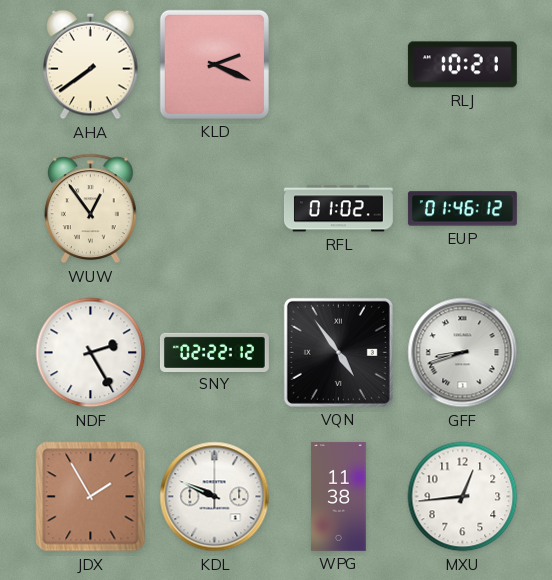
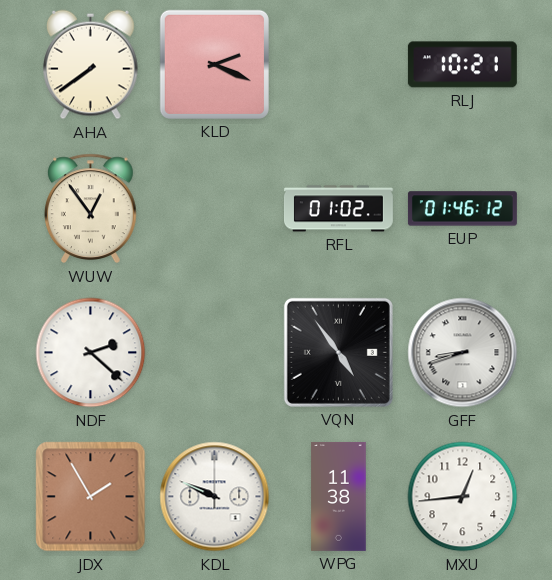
NDF: 2:25 -> 2:22 (91, 353)
SNY: 02:22 -> none (214, 352)
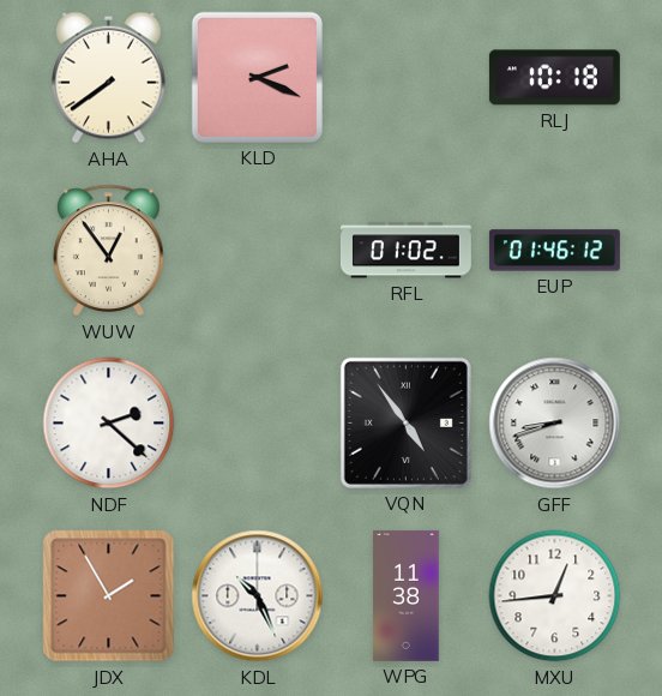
RLJ: 10:21 -> 10:18 (554, 78)
KDL: 9:49 -> 10:26 (258, 596)
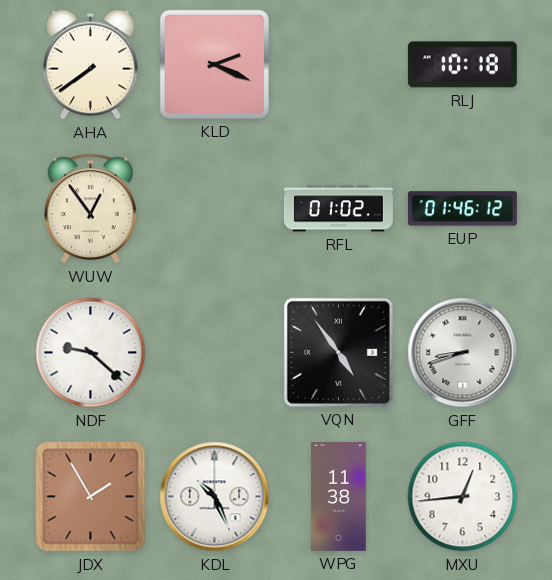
NDF: 2:22 -> 9:22 (91, 353)
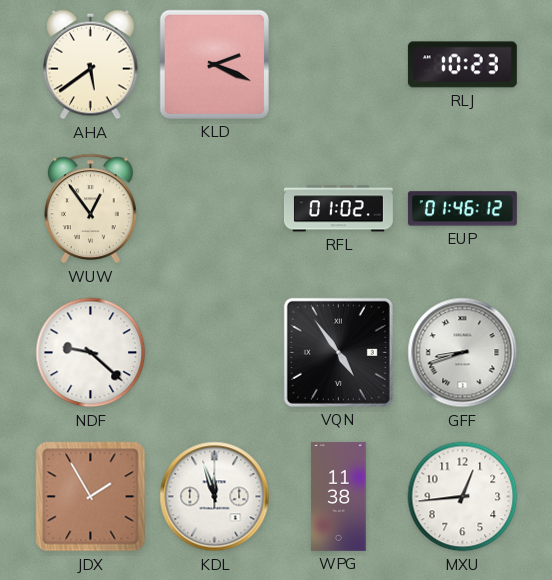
AHA: 7:39 -> 5:39 (91, 65)
RLJ: 10:18 -> 10:23 (462, 65)
KDL: 10:26 -> 11:57 (215, 497)
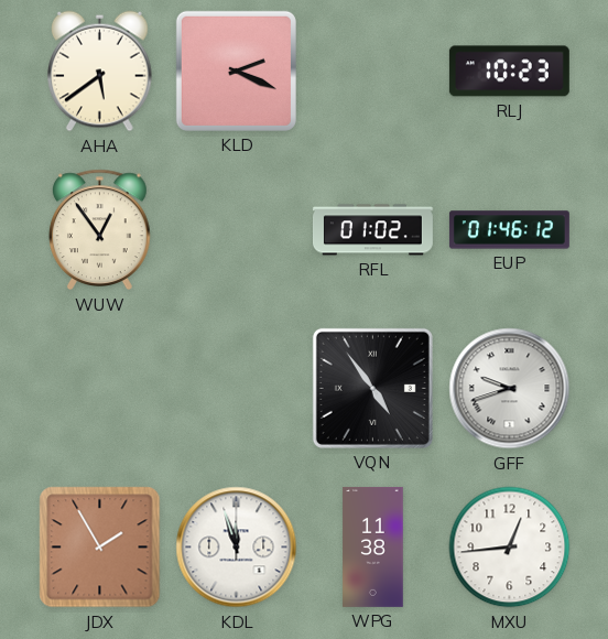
NDF: 9:22 -> none (91, 353)
GFF: 8:42 -> 9:42 (510, 389)
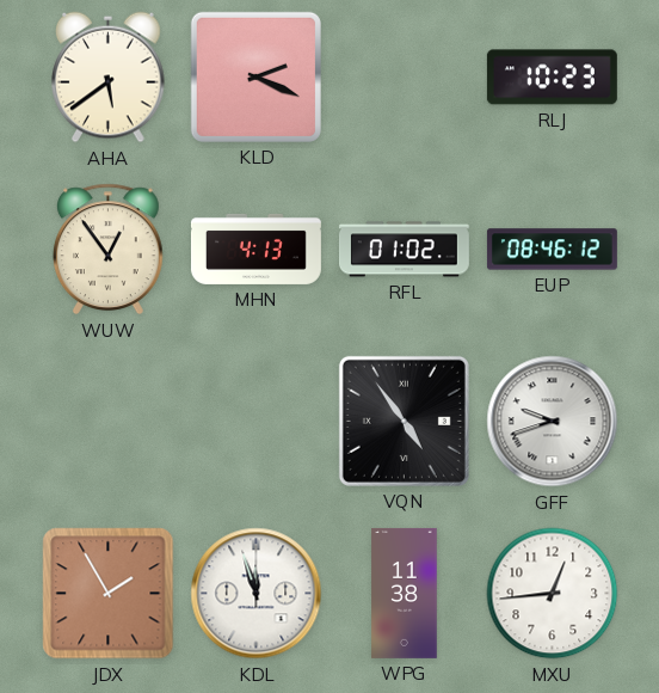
MHN: none -> 4:13 (255, 249)
EUP: 01:46 -> 08:46 (552, 250)
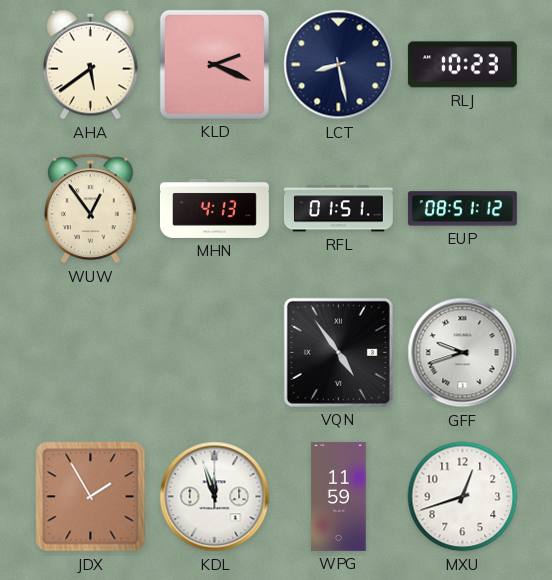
LCT: none -> 8:28 (339, 65)
RFL: 01:02 -> 01:51 (338, 209)
EUP: 08:46 -> 08:51 (462, 209)
WPG: 11:38 -> 11:59 (339, 496)
MXU: 12:44 -> 12:42 (463, 497)
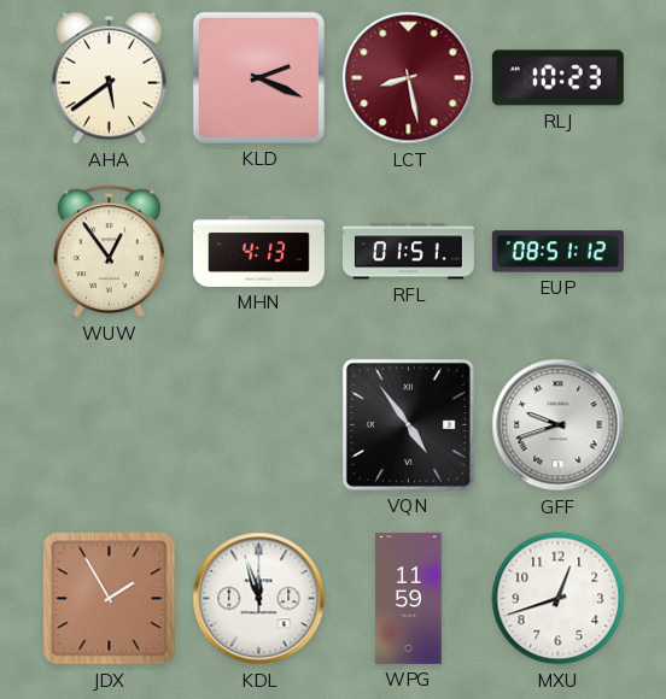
LCT dial: navy -> burgundy (409, 78)
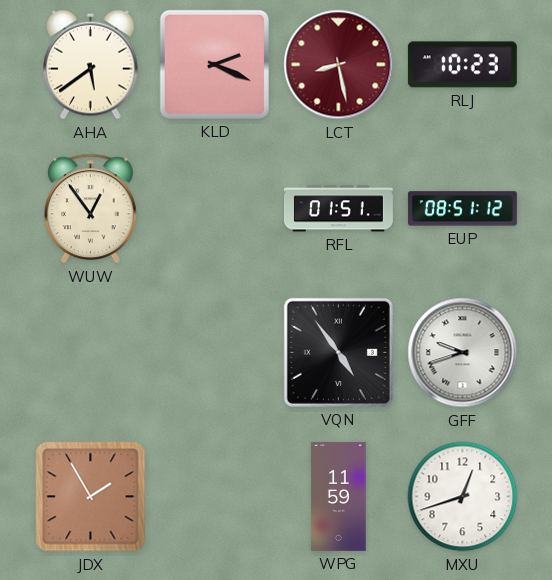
MHN: 4:13 -> none (258, 251)
KDL: 11:57 -> none (259, 599)
